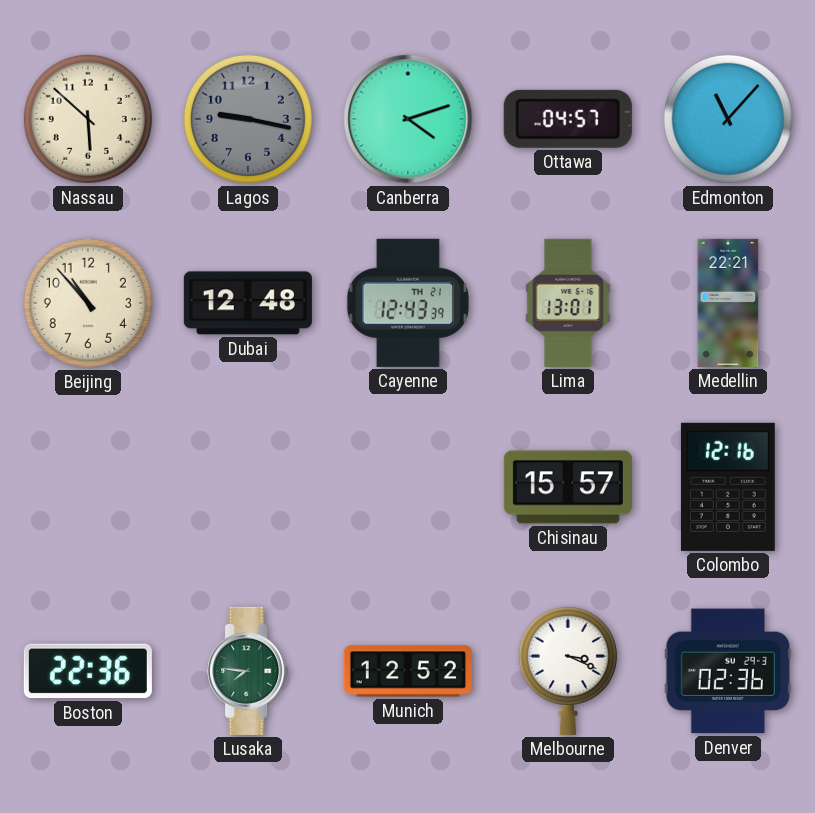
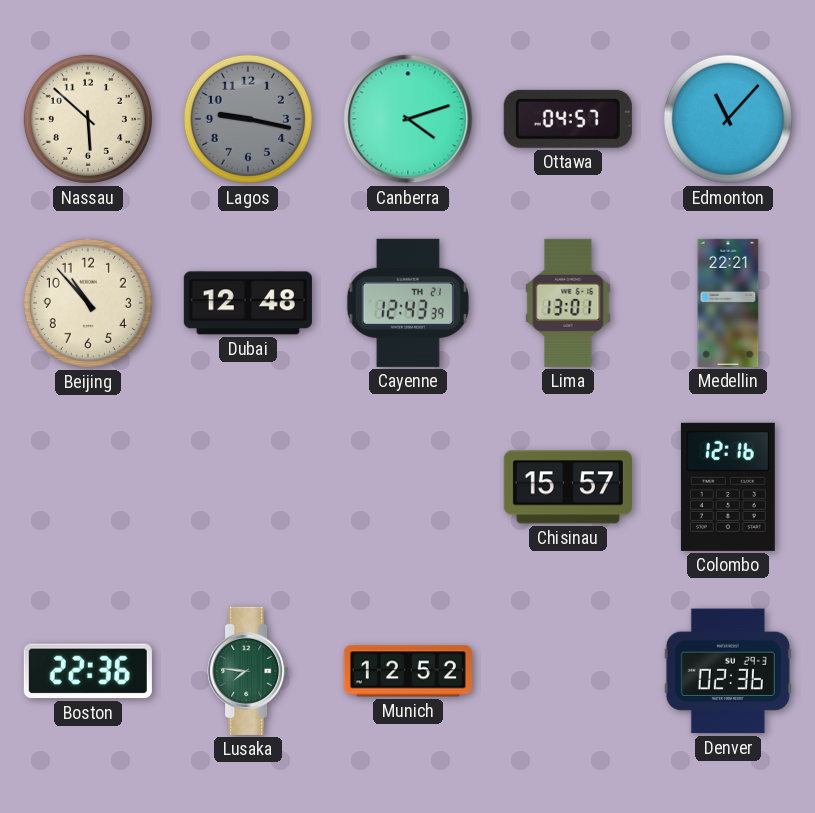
Melbourne: 3:19 -> none (568, 670)
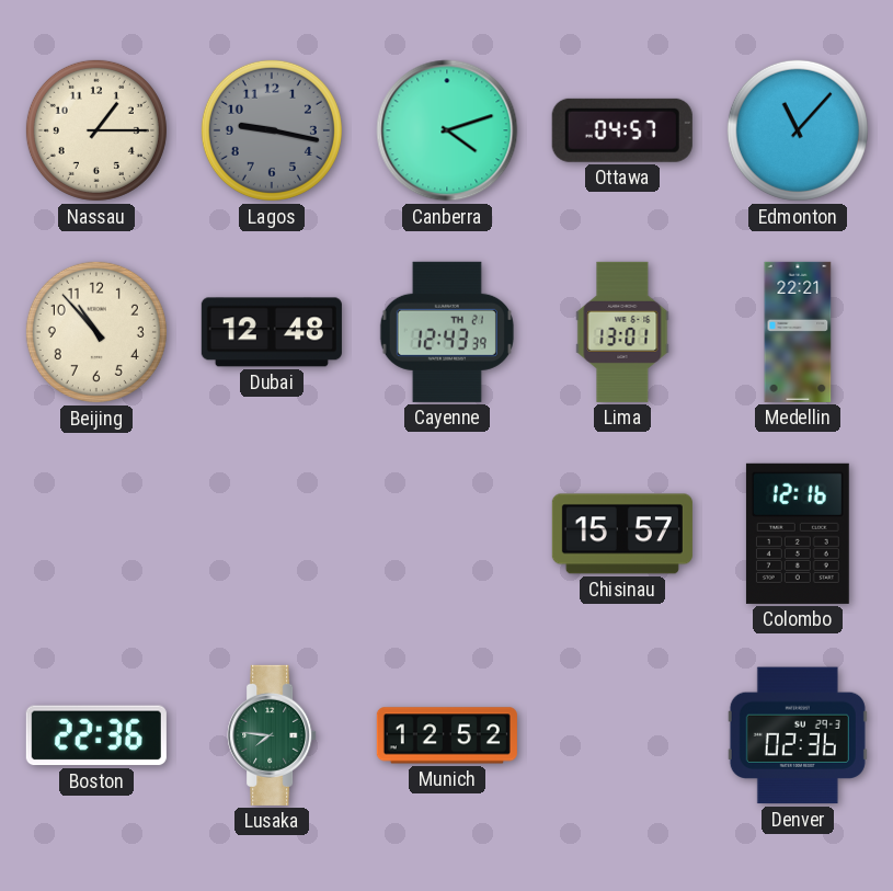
Nassau: 5:52 -> 1:15 (96, 130)
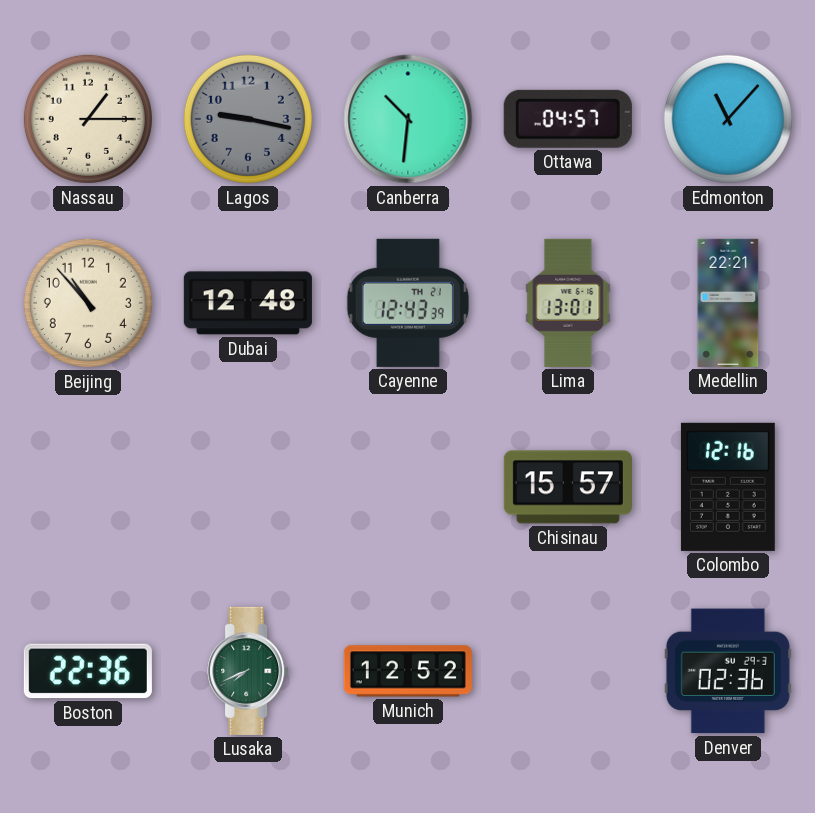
Canberra: 4:12 -> 10:31 (408, 119)
Lusaka: 7:46 -> 7:41 (248, 671)
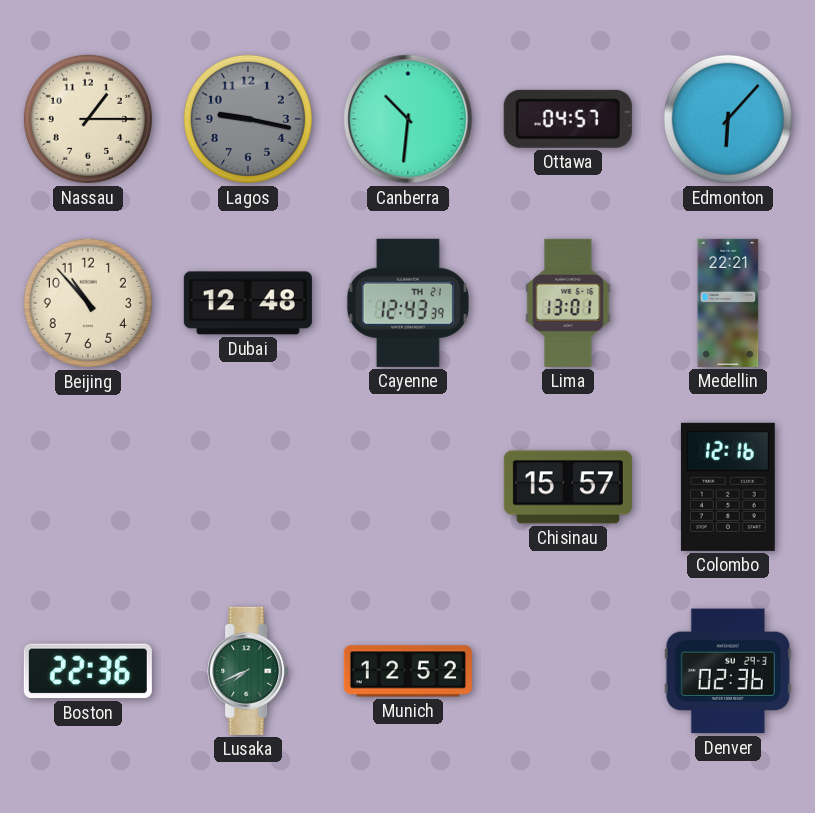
Edmonton: 11:07 -> 6:07 (728, 119)
